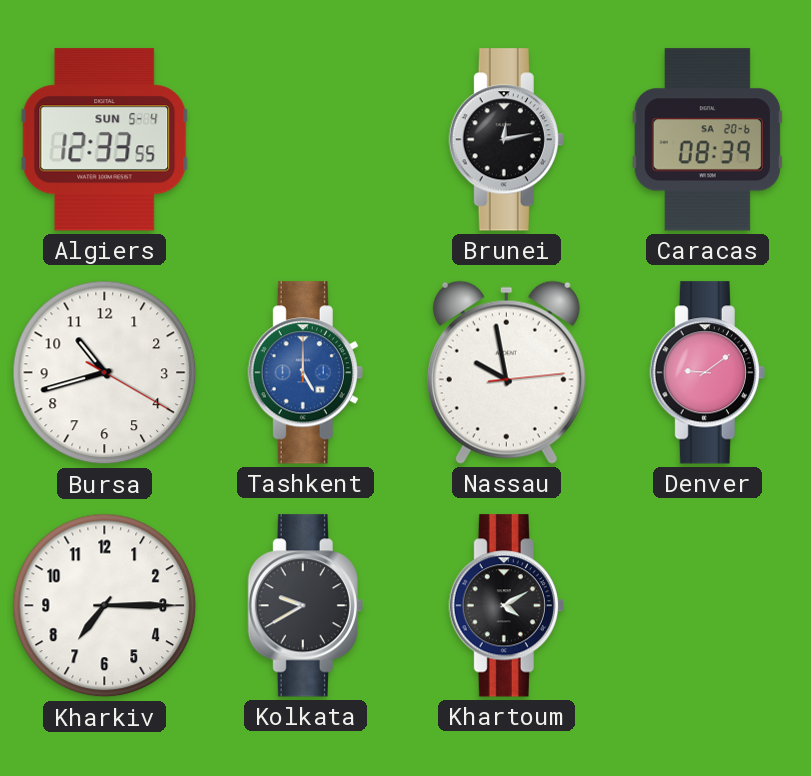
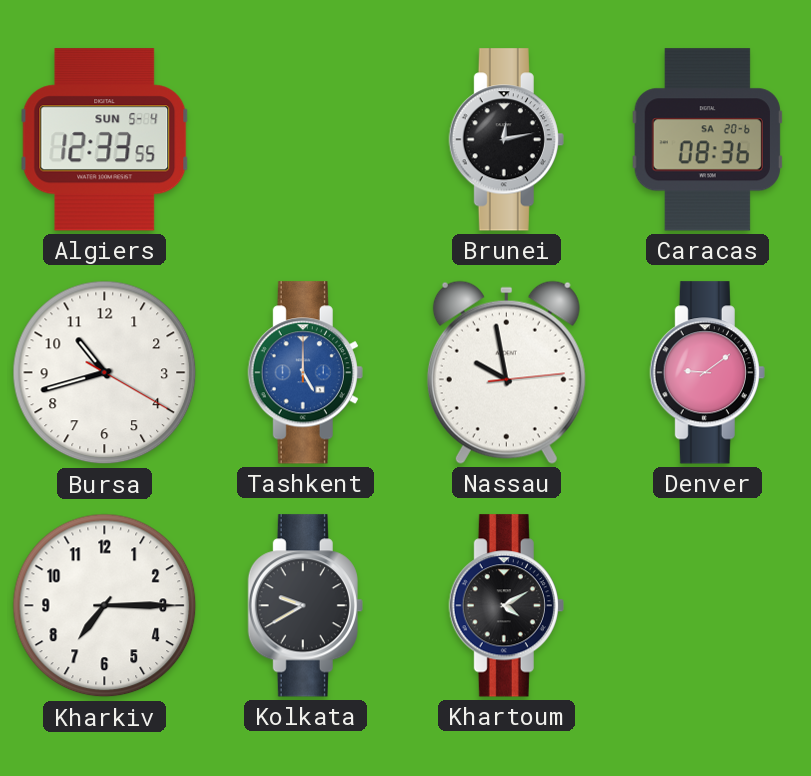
Caracas: 08:39 -> 08:36 (707, 140)
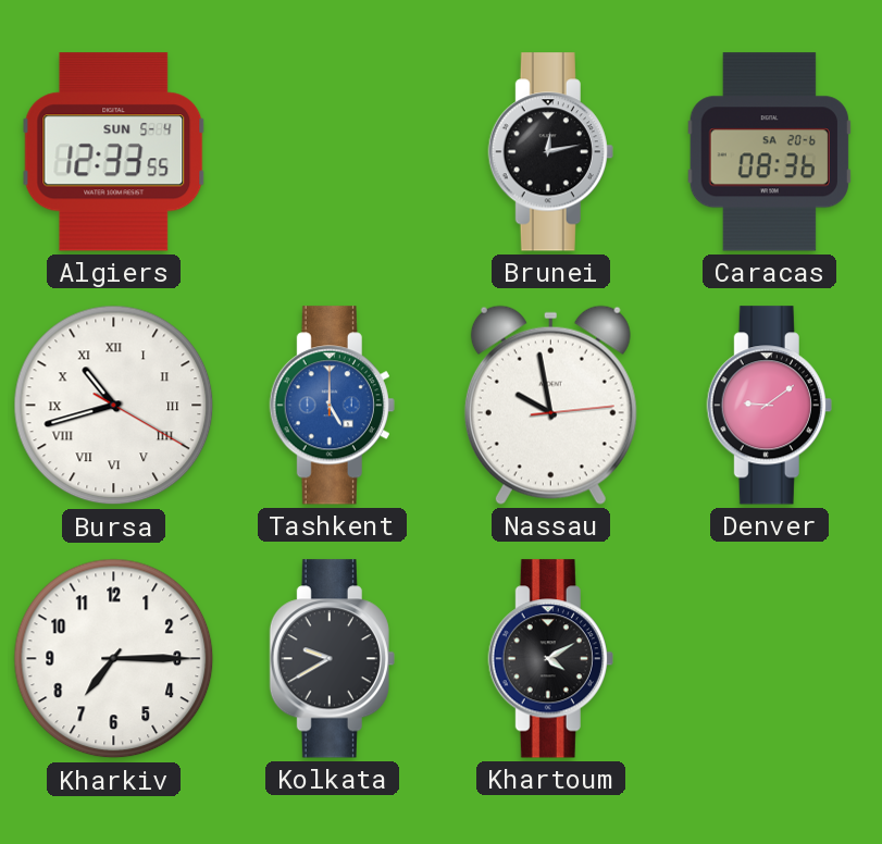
Bursa numerals: Arabic -> Roman (114, 406)
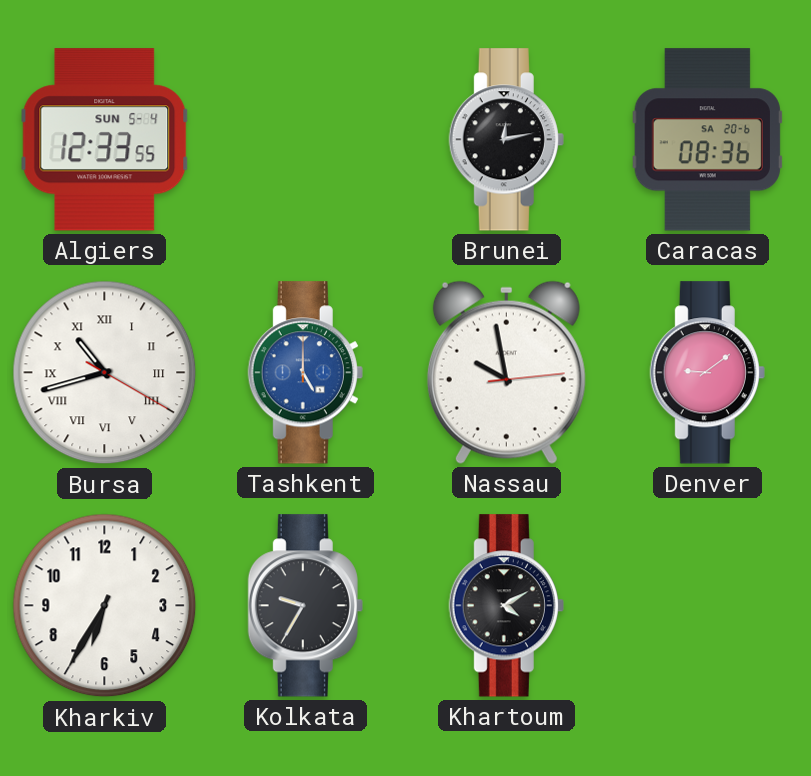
Kharkiv: 7:15 -> 6:35 (105, 606)
Kolkata: 9:40 -> 9:35 (305, 606)
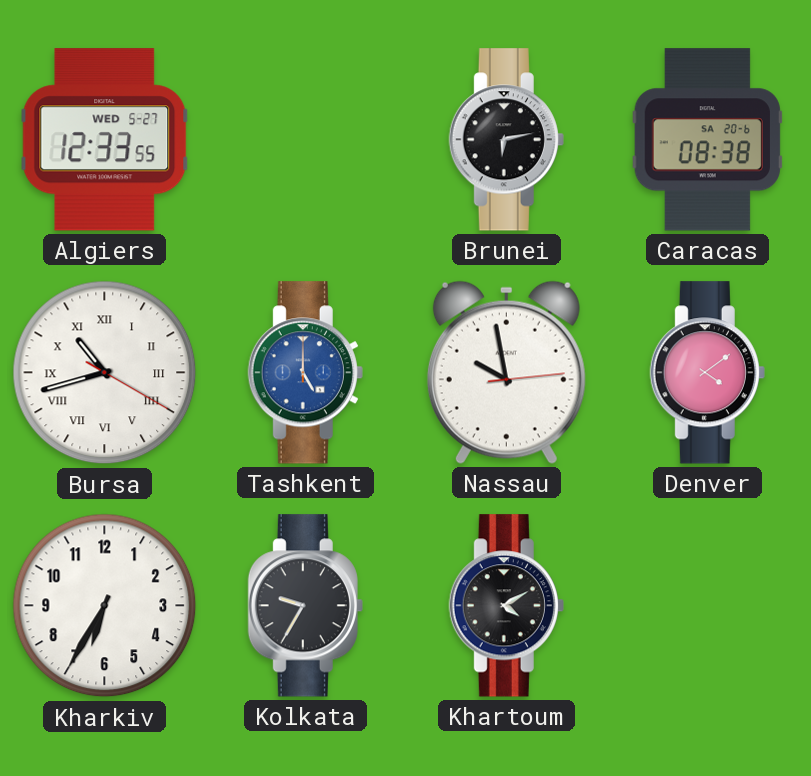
Algiers date: SUN 5-4 -> WED 5-27 (105, 140)
Brunei: 12:13 -> 6:13 (506, 140)
Caracas: 08:36 -> 08:38 (707, 140)
Denver: 9:09 -> 4:09 (707, 373)
